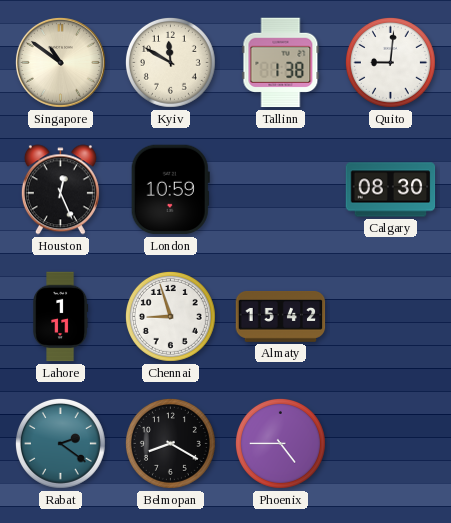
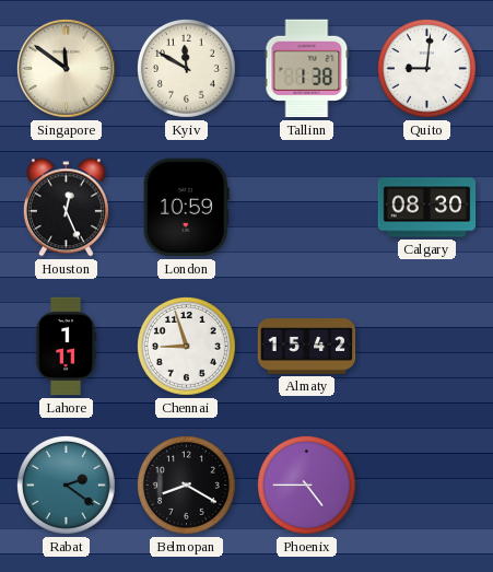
Singapore: 10:51 -> 11:51 (66, 68)
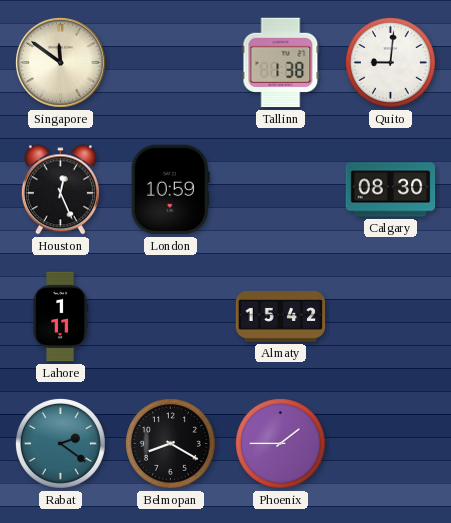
Kyiv: 11:50 -> none (186, 68)
Chennai: 8:57 -> none (186, 346)
Phoenix: 4:45 -> 1:45 (280, 443)
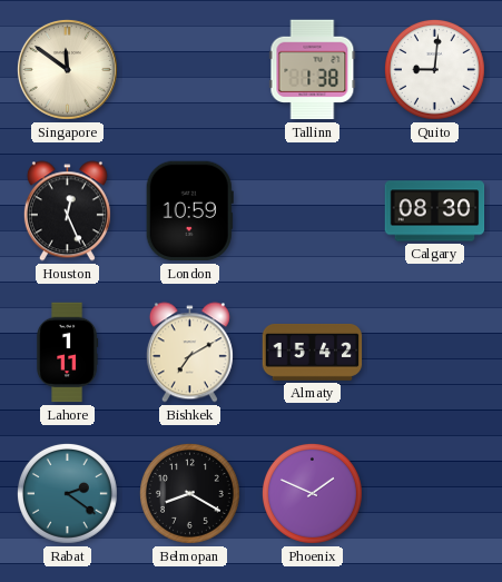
Bishkek: none -> 7:10 (189, 353)
Phoenix: 1:45 -> 1:49 (312, 493)
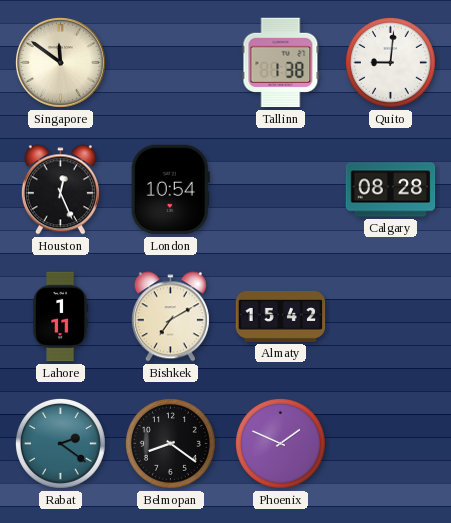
London: 10:59 -> 10:54 (170, 190)
Calgary: 08:30 -> 08:28 (391, 190)
Belmopan: 8:20 -> 8:21 (170, 443)
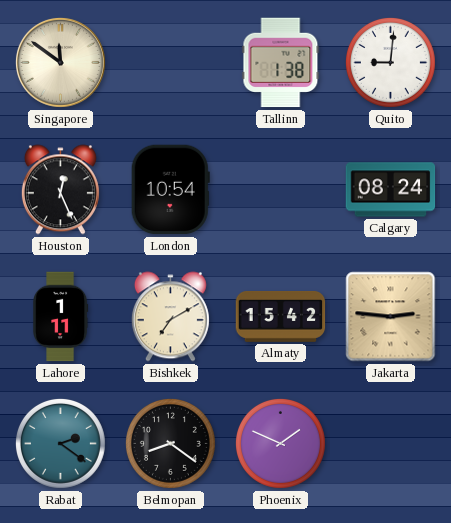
Calgary: 08:28 -> 08:24 (391, 190)
Jakarta: none -> 2:46 (391, 317)
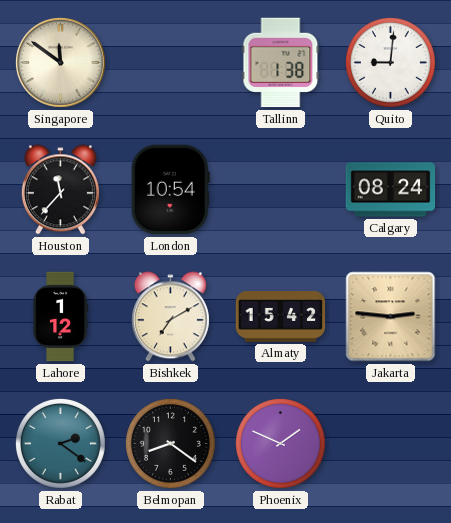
Houston: 12:26 -> 11:37 (60, 190)
Lahore: 1:11 -> 1:12 (61, 317)
